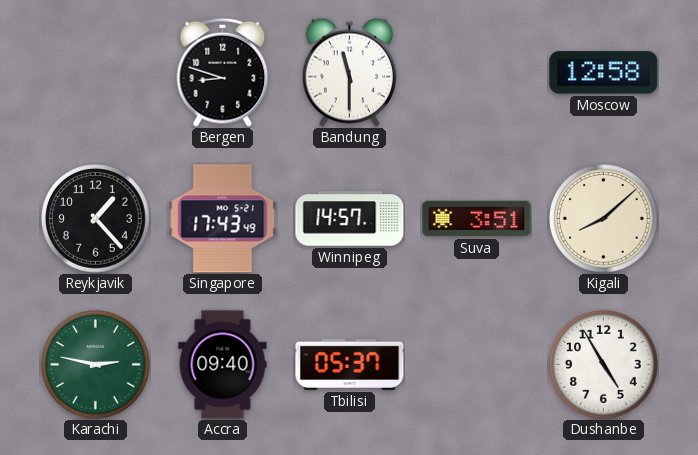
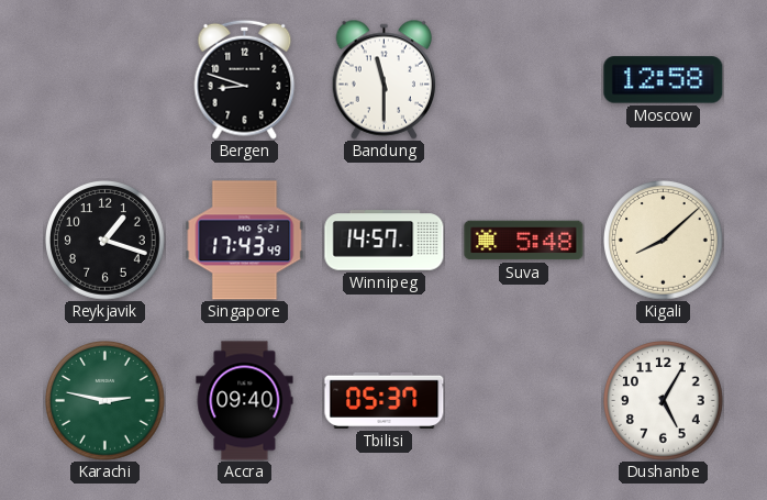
Reykjavik: 1:23 -> 1:18 (105, 241)
Suva: 3:51 -> 5:48 (524, 241)
Dushanbe: 4:55 -> 5:05 (664, 401)
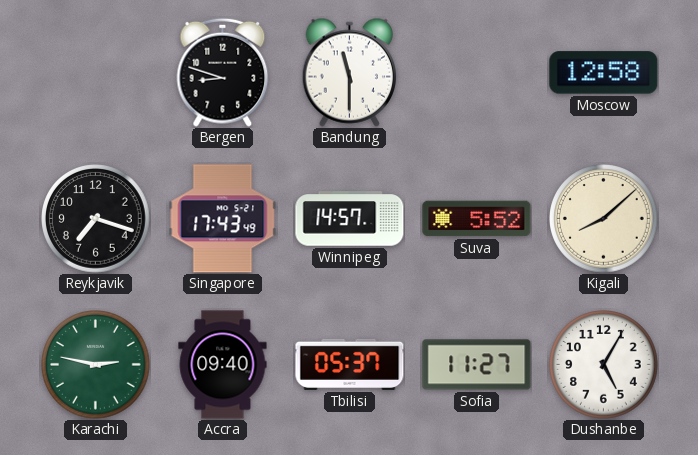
Reykjavik: 1:18 -> 7:18 (96, 219)
Suva: 5:48 -> 5:52 (477, 219)
Sofia: none -> 11:27 (477, 365)
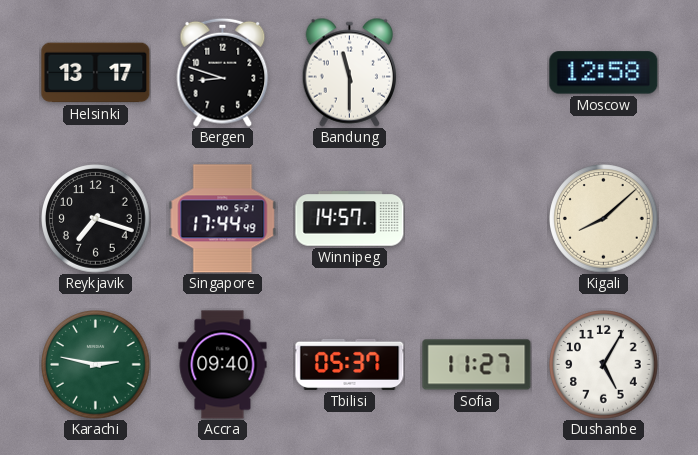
Helsinki: none -> 13:17 (96, 73)
Singapore: 17:43 -> 17:44 (223, 219)
Suva: 5:52 -> none (477, 219)
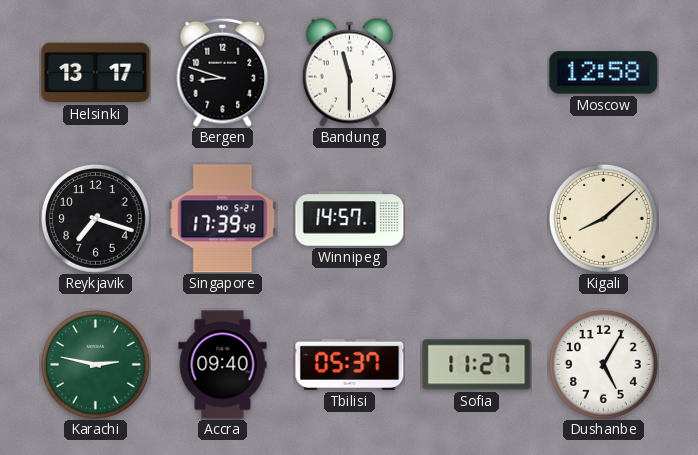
Singapore: 17:44 -> 17:39 (223, 219)
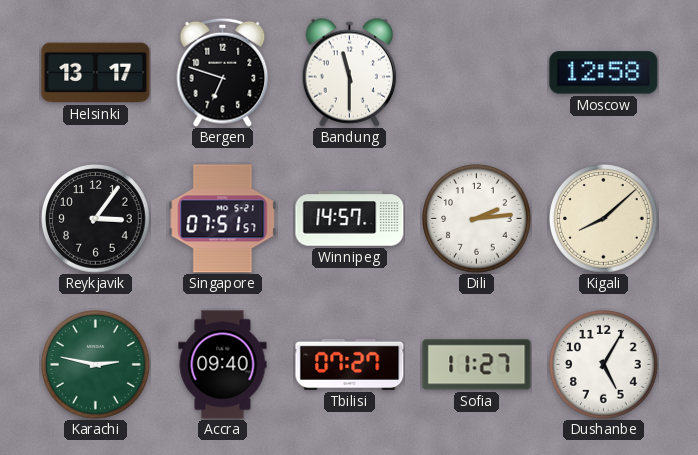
Bergen: 8:48 -> 6:48 (223, 72)
Reykjavik: 7:18 -> 3:06 (96, 219)
Singapore: 17:39 -> 07:51 (223, 219)
Dili: none -> 2:14 (477, 219)
Tbilisi: 05:37 -> 07:27 (350, 364)
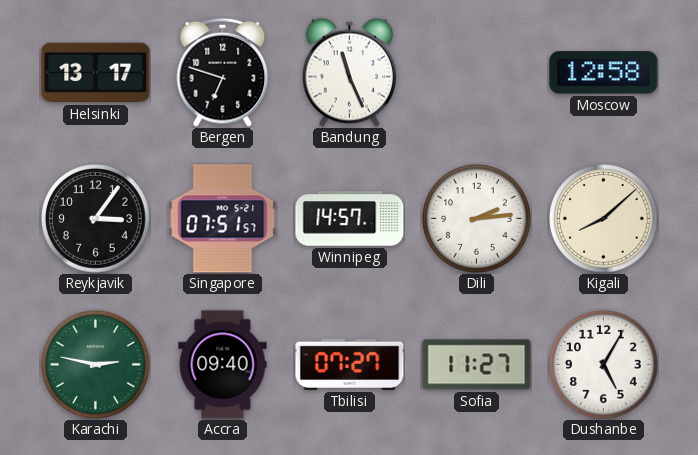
Bandung: 11:30 -> 11:26 (349, 72)
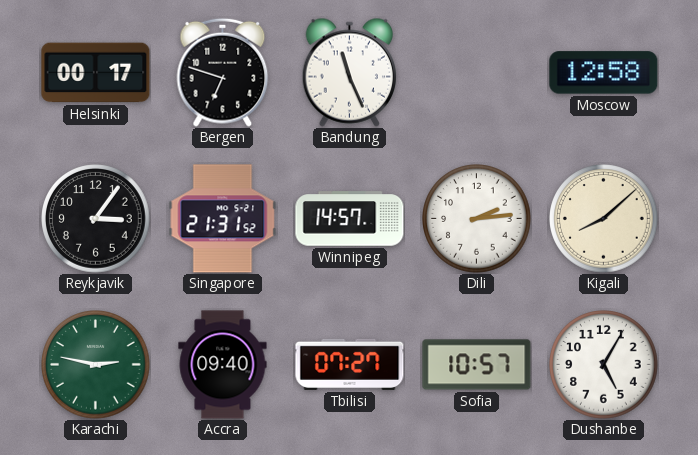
Helsinki: 13:17 -> 00:17 (96, 73)
Singapore: 07:51 -> 21:31 (223, 219)
Sofia: 11:27 -> 10:57 (477, 365)
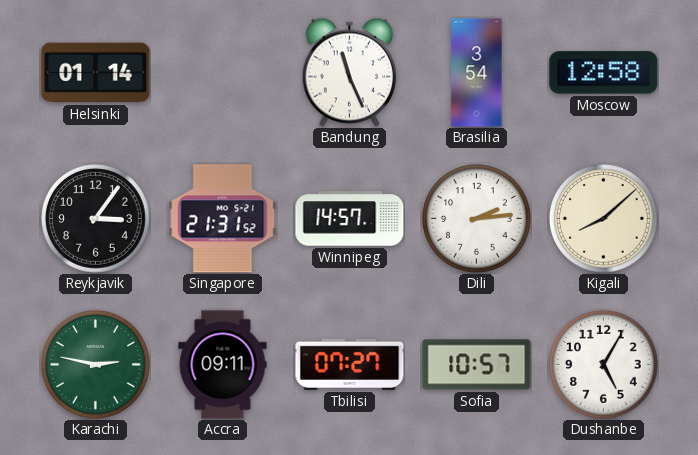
Helsinki: 00:17 -> 01:14 (96, 73)
Bergen: 6:48 -> none (223, 72)
Brasilia: none -> 3:54 (477, 73)
Accra: 09:40 -> 09:11 (223, 365)
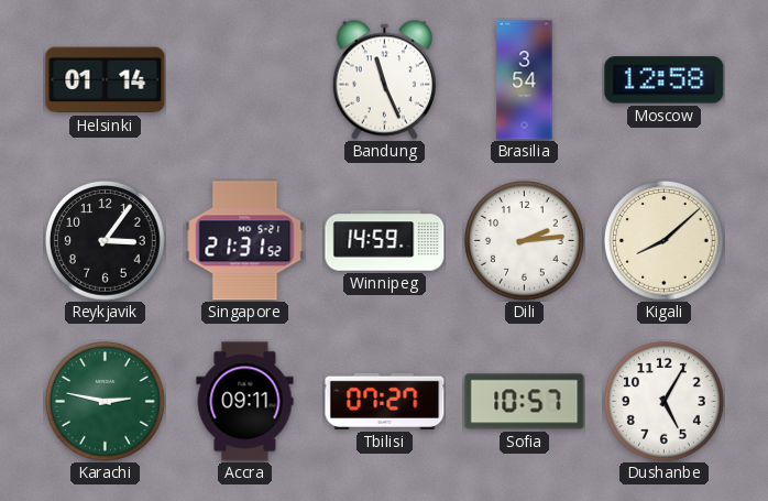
Winnipeg: 14:57 -> 14:59 (385, 241)
